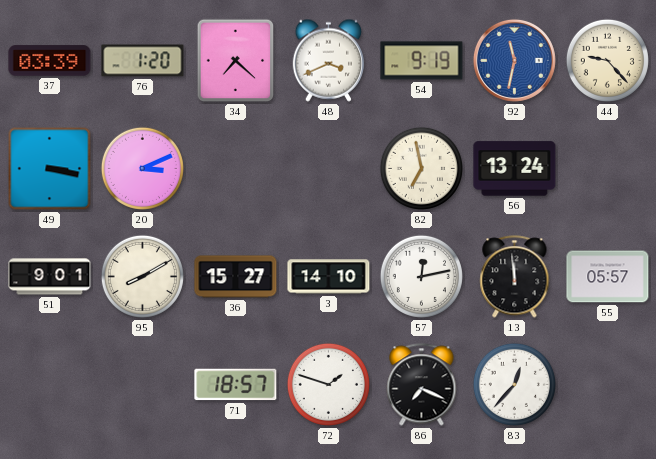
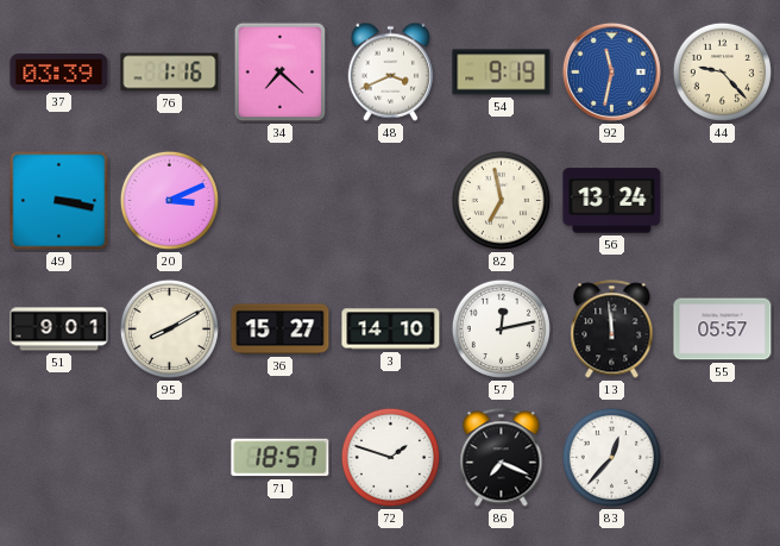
76: 1:20 -> 1:16 (170, 73)
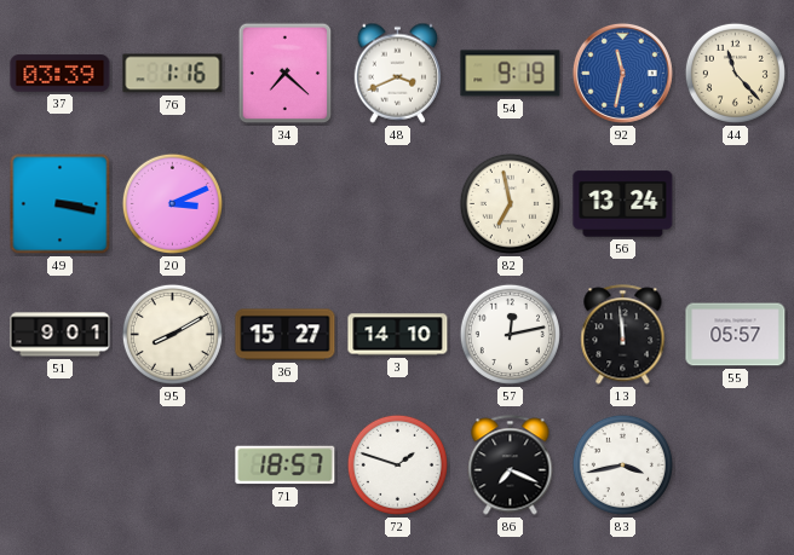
44: 9:23 -> 11:23 (735, 73)
83: 12:37 -> 3:43 (622, 464)
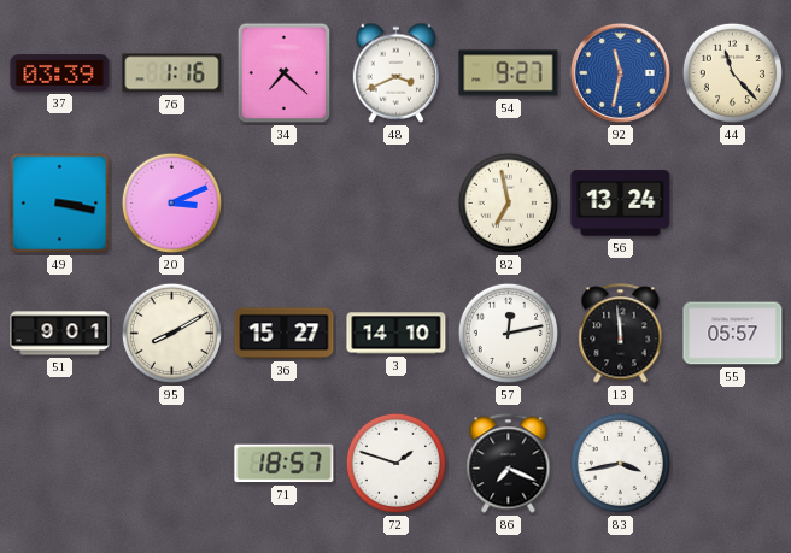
54: 9:19 -> 9:27 (509, 73)
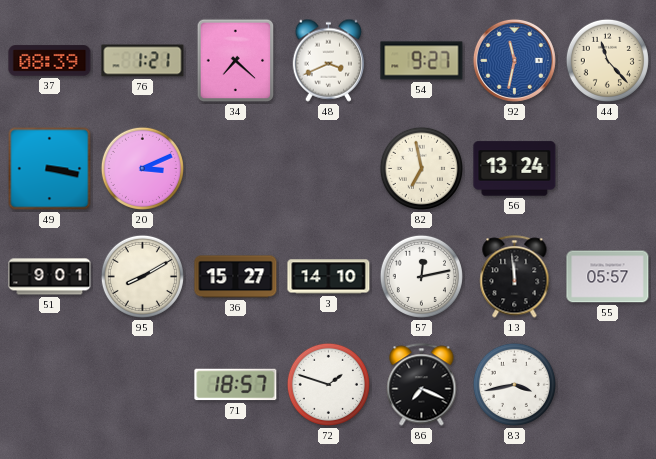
37: 03:39 -> 08:39 (50, 61)
76: 1:16 -> 1:21 (143, 61)
